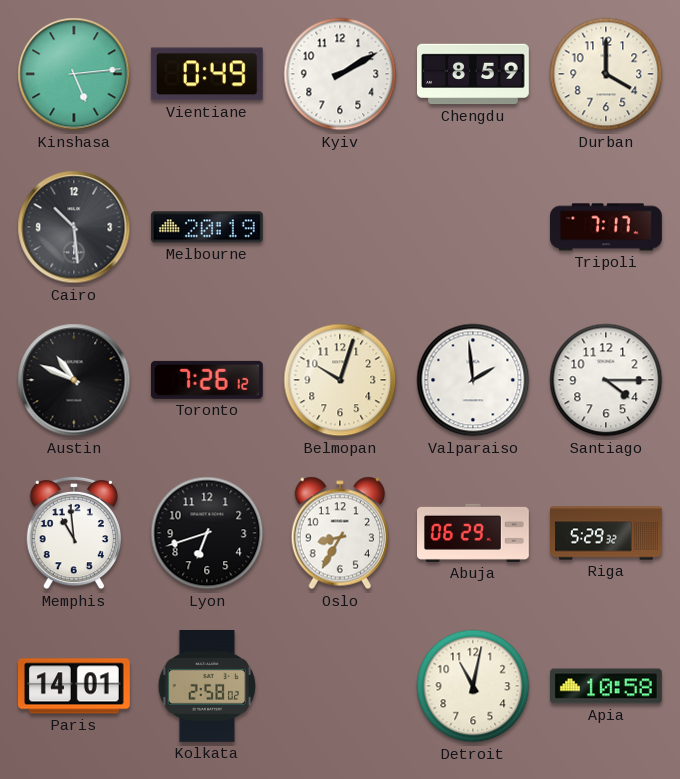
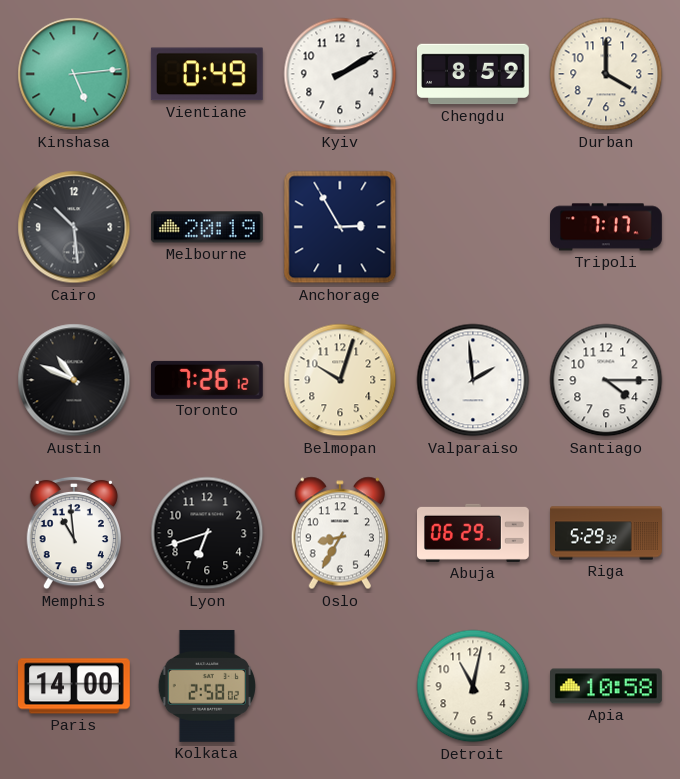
Anchorage: none -> 2:55 (340, 227)
Paris: 14:01 -> 14:00 (75, 686)
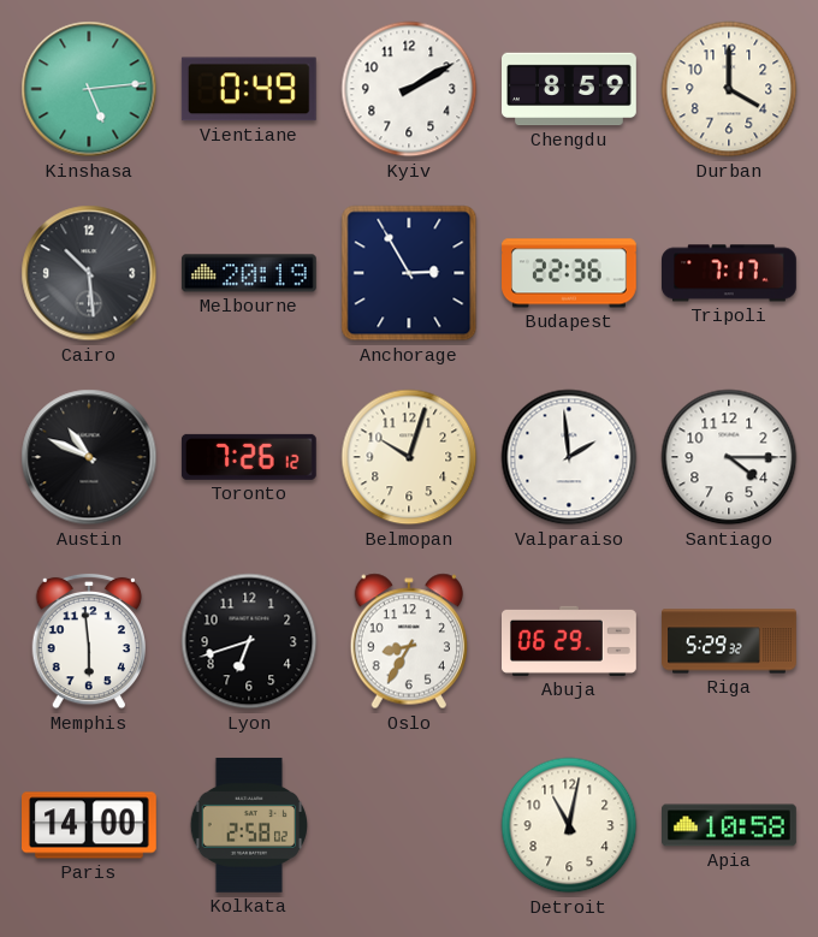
Budapest: none -> 22:36 (570, 273)
Memphis: 10:59 -> 5:59 (88, 641)
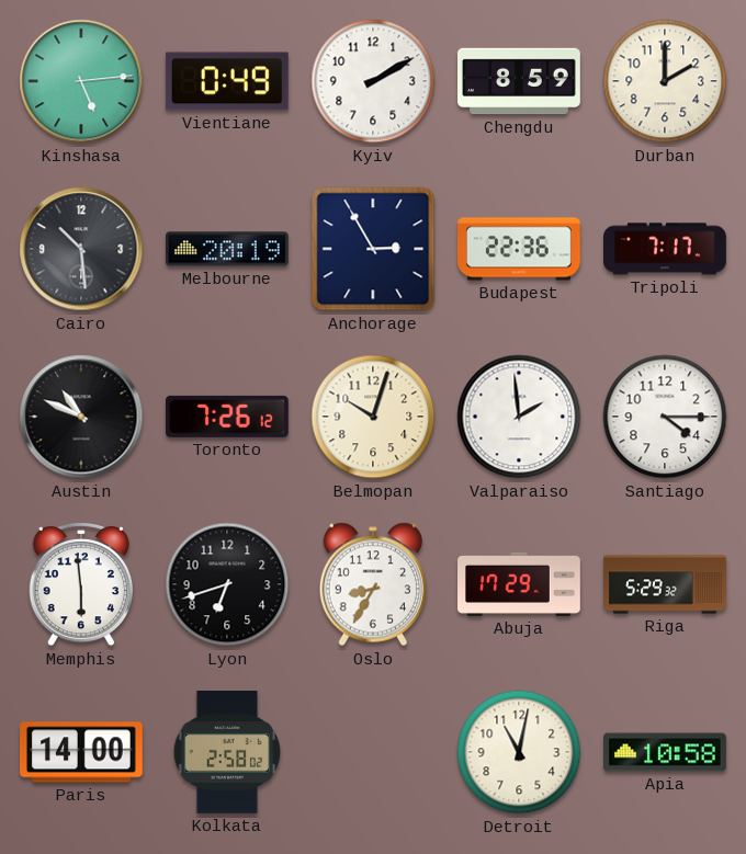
Durban: 4:00 -> 2:00 (665, 81)
Abuja: 06:29 -> 17:29 (520, 584)
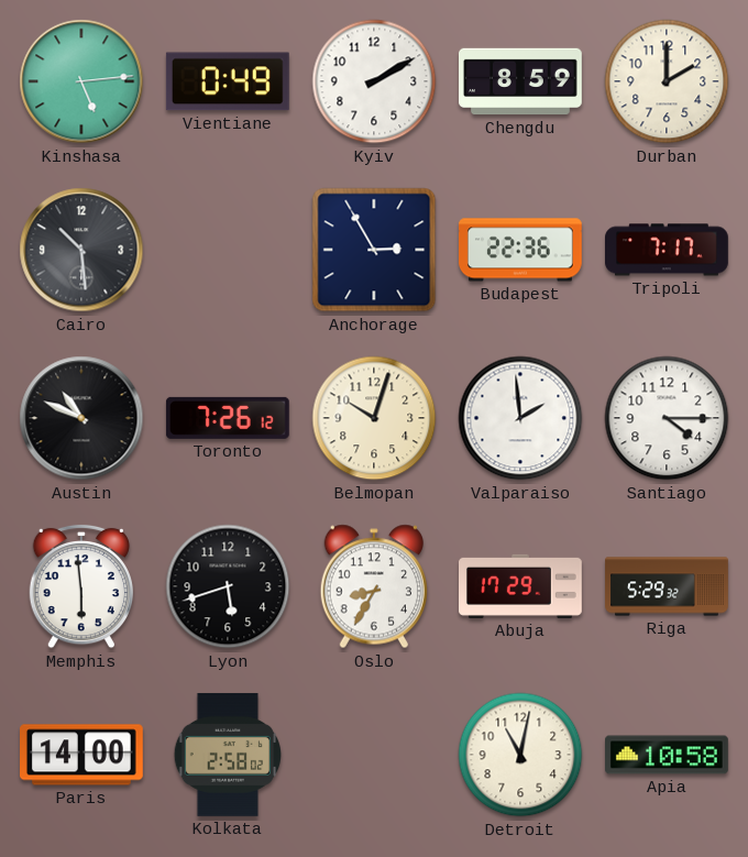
Melbourne: 20:19 -> none (227, 249)
Lyon: 6:42 -> 5:42 (228, 586)
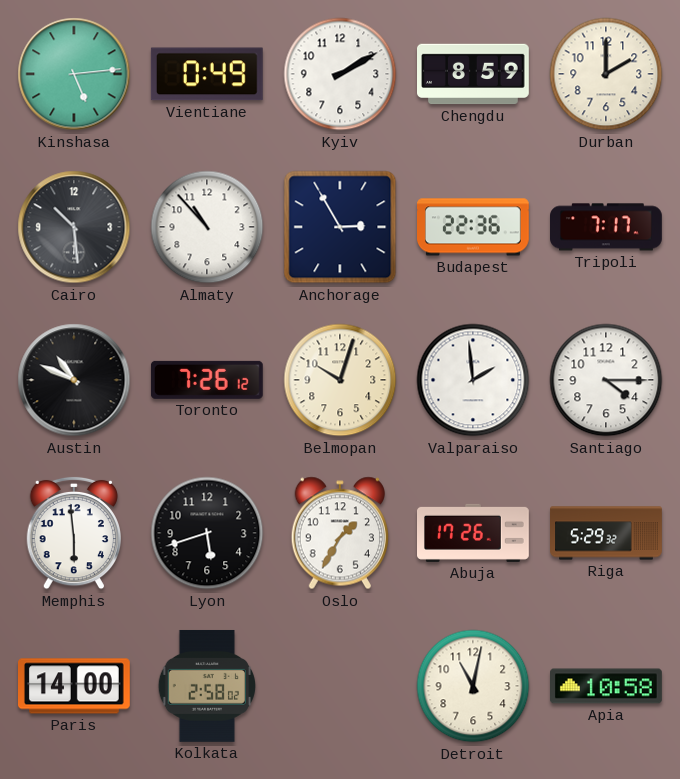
Almaty: none -> 10:53 (207, 227)
Oslo: 8:35 -> 1:35 (339, 533)
Abuja: 17:29 -> 17:26 (474, 533)
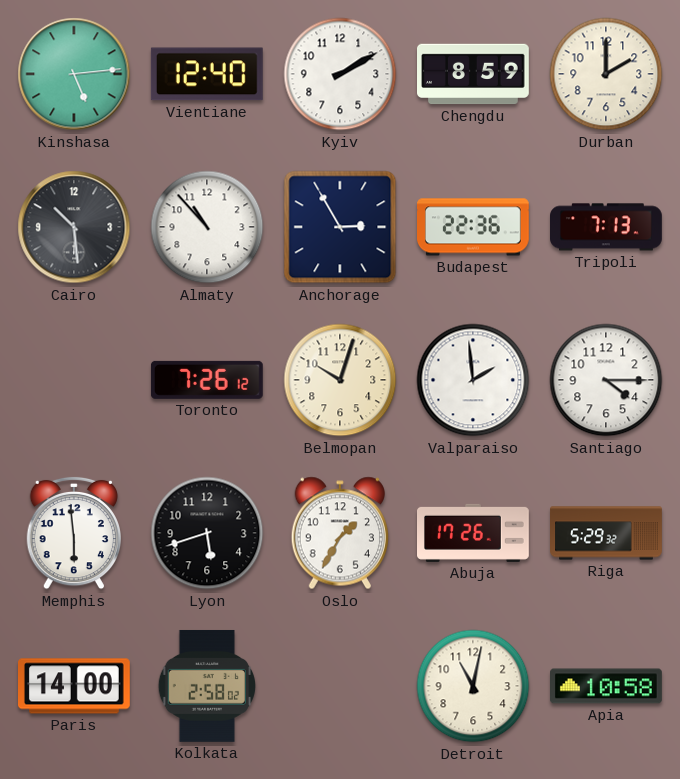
Vientiane: 0:49 -> 12:40 (207, 74)
Tripoli: 7:17 -> 7:13 (607, 227)
Austin: 10:49 -> none (74, 380)
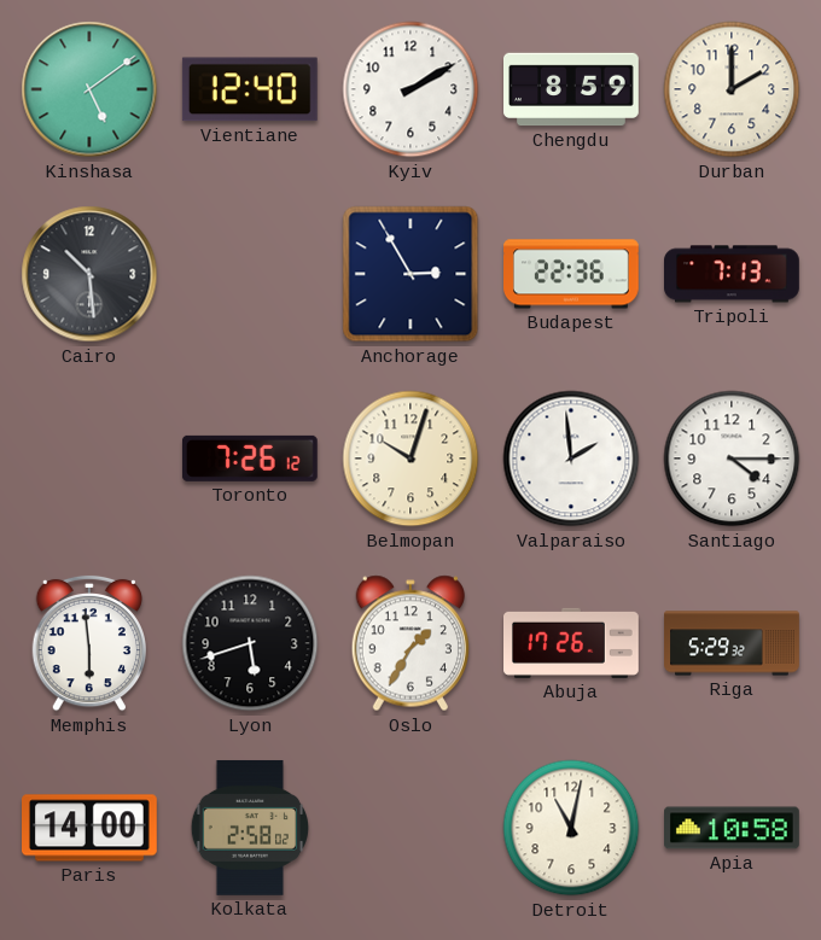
Kinshasa: 5:14 -> 5:09 (89, 89)
Almaty: 10:53 -> none (207, 227)
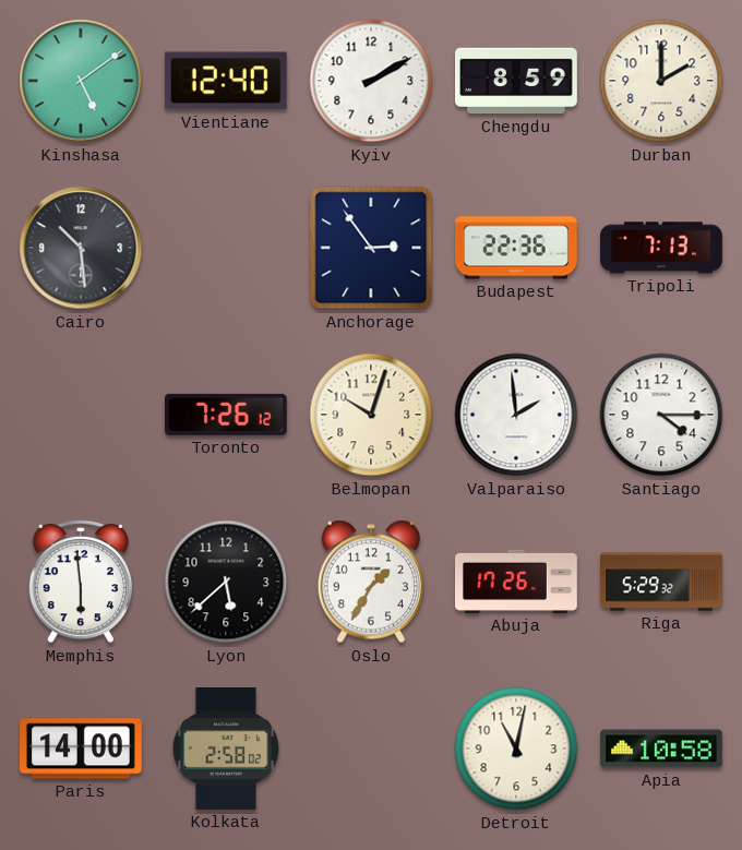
Anchorage: 2:55 -> 2:54 (371, 248)
Lyon: 5:42 -> 5:38 (226, 582)
